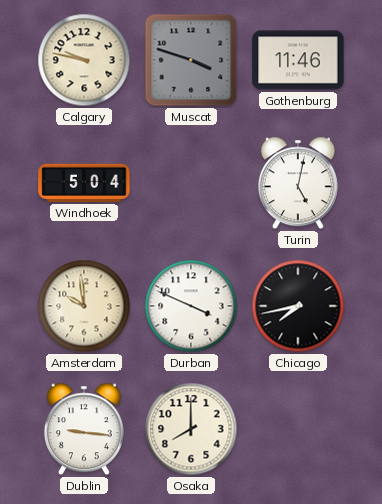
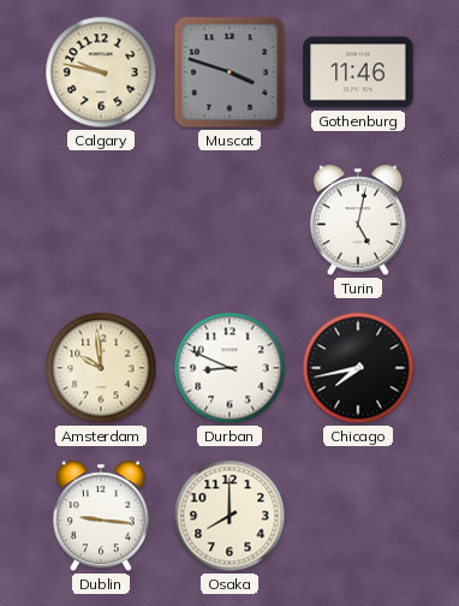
Windhoek: 5:04 -> none (84, 183)
Durban: 3:49 -> 8:49 (229, 368)
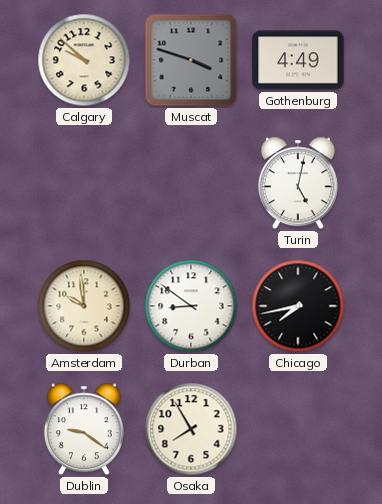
Calgary: 9:47 -> 9:52 (84, 60)
Gothenburg: 11:46 -> 4:49 (298, 60)
Durban: 8:49 -> 8:51 (191, 306)
Dublin: 9:16 -> 9:21 (84, 429)
Osaka: 8:00 -> 7:55 (191, 429)
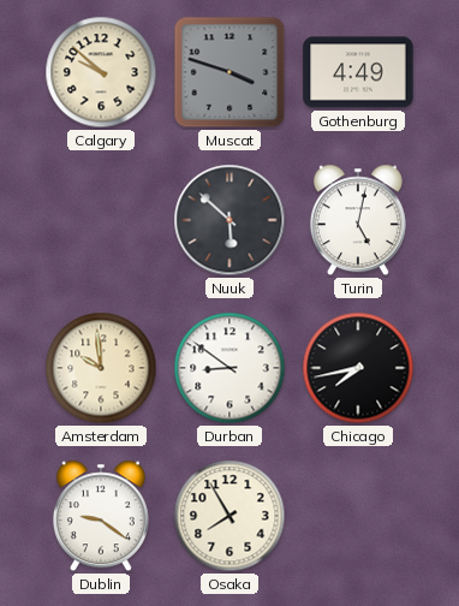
Nuuk: none -> 5:52 (229, 220)
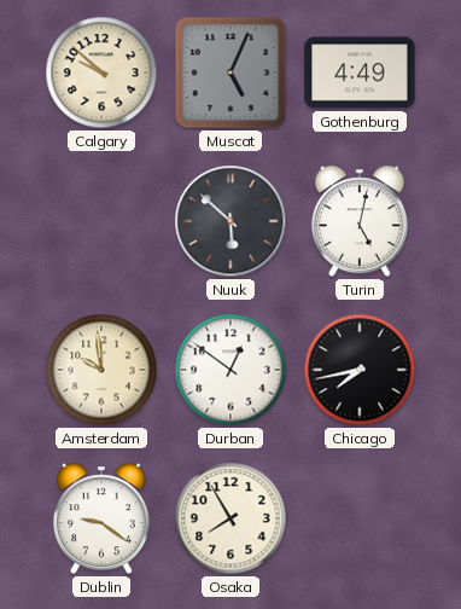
Muscat: 3:48 -> 5:04 (230, 72)
Durban: 8:51 -> 12:51 (230, 370)
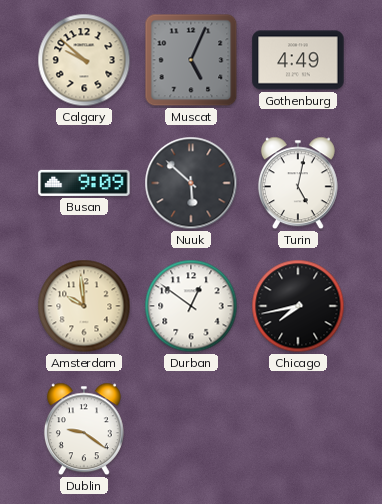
Busan: none -> 9:09 (84, 183)
Osaka: 7:55 -> none (230, 518)
